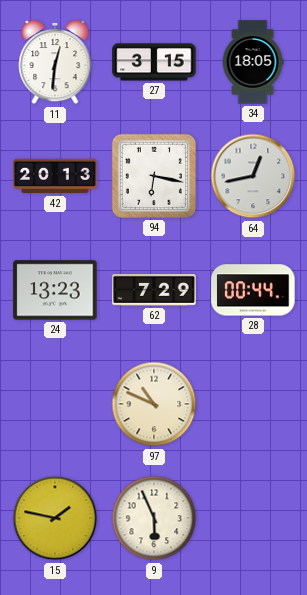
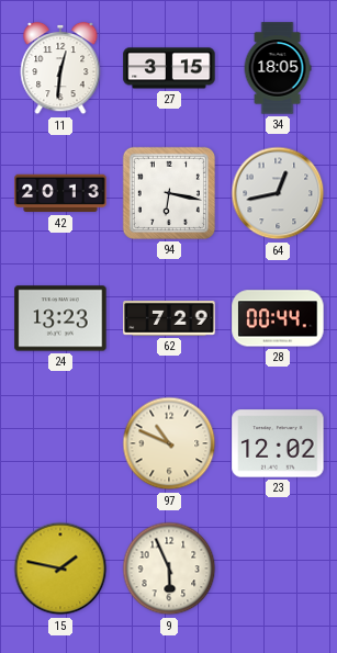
23: none -> 12:02 (278, 443)
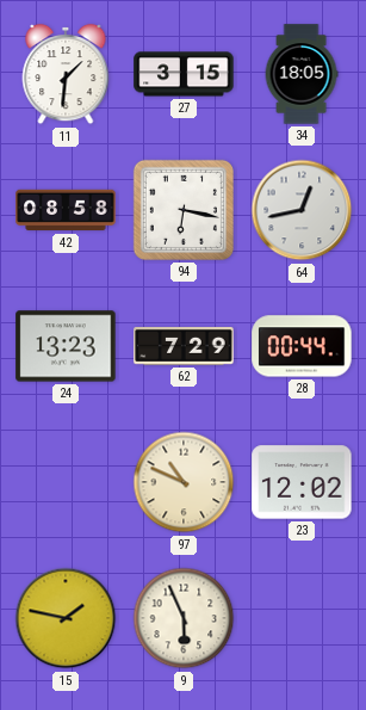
11: 12:31 -> 1:31 (66, 74)
42: 20:13 -> 08:58 (66, 210)
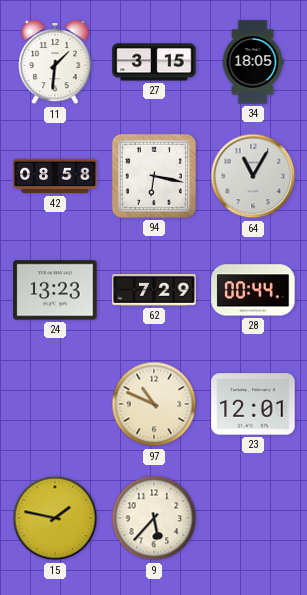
64: 12:43 -> 11:05 (253, 176)
23: 12:02 -> 12:01 (253, 404)
9: 5:56 -> 5:37 (154, 518)
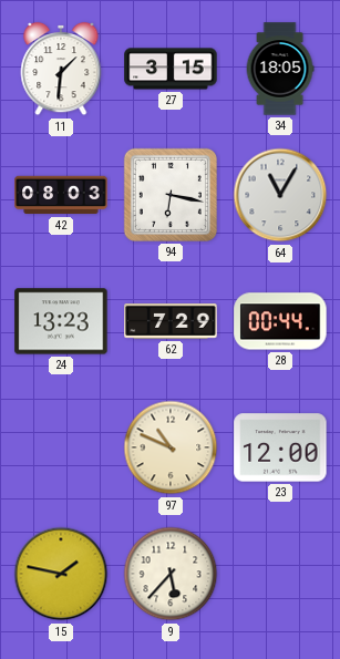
42: 08:58 -> 08:03 (61, 195)
23: 12:01 -> 12:00 (280, 447)
